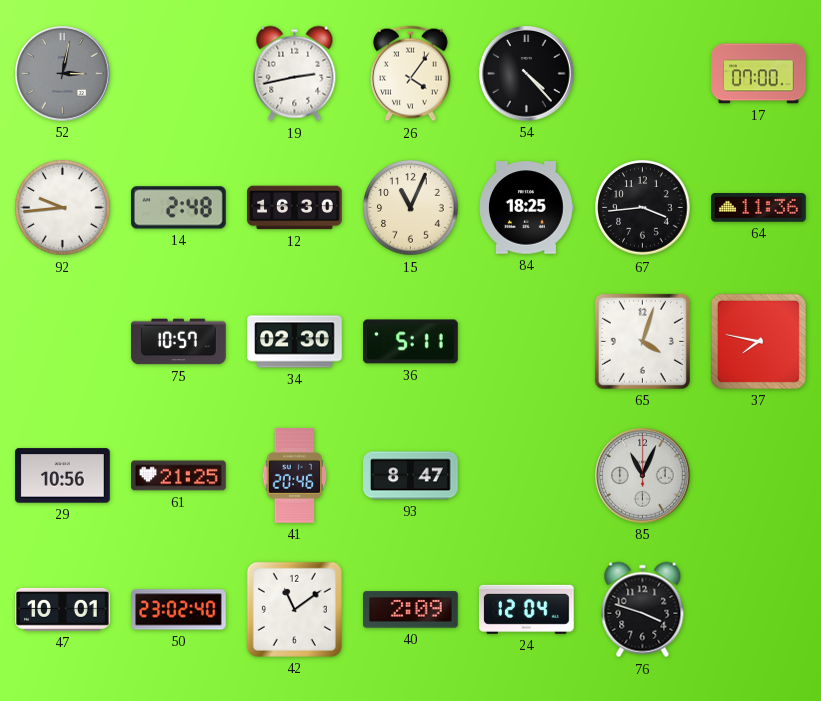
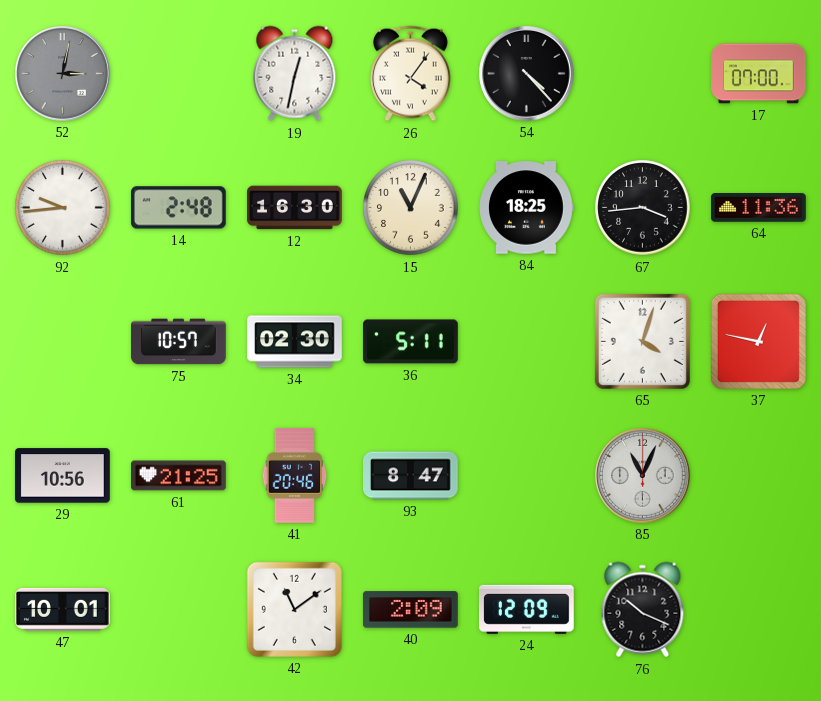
19: 2:43 -> 12:32 (295, 74)
37: 7:47 -> 12:47 (758, 341)
50: 23:02 -> none (179, 610)
24: 12:04 -> 12:09 (527, 609)
76: 3:48 -> 10:19 (643, 610)
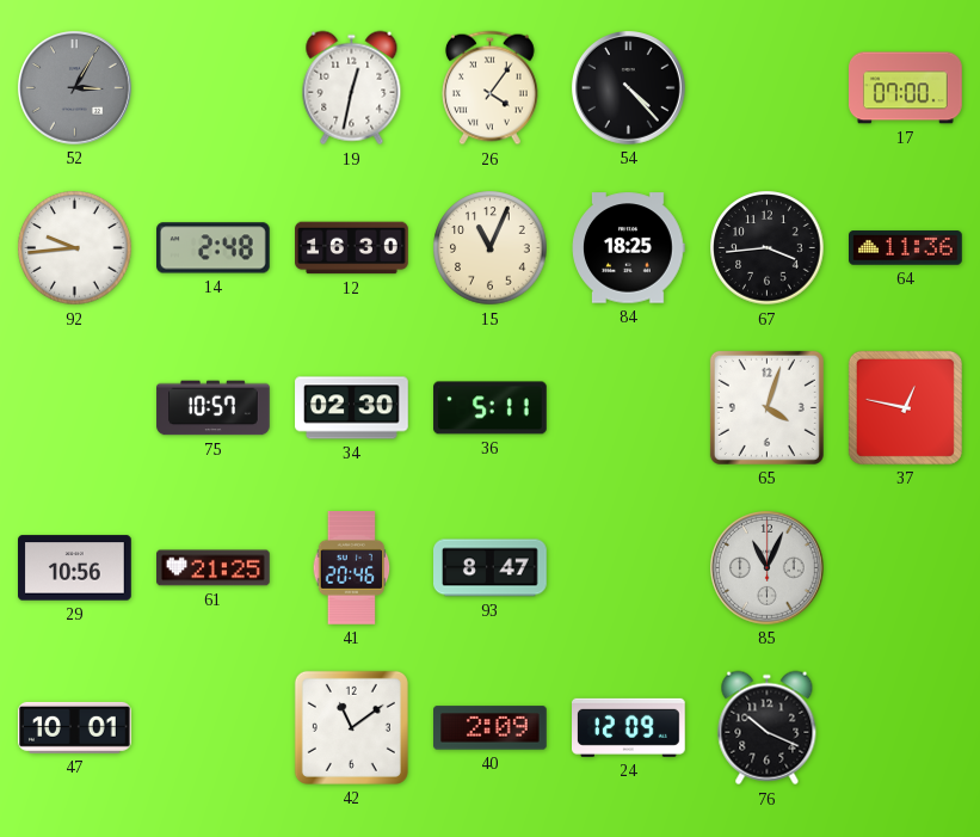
52: 3:02 -> 3:05 (75, 88)
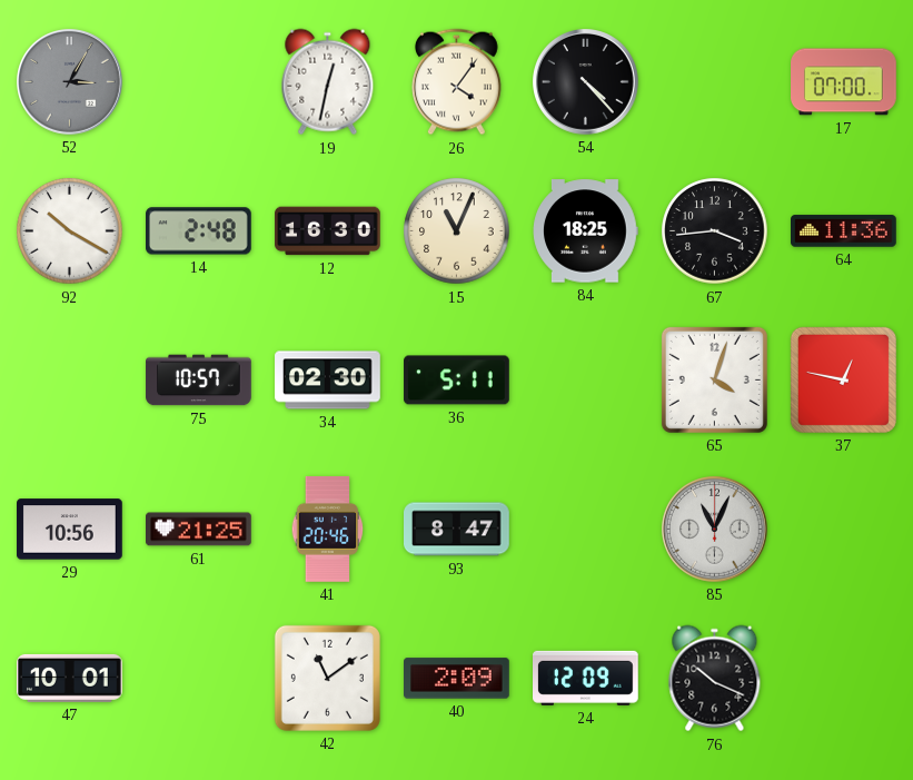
92: 9:44 -> 10:20 (70, 231)
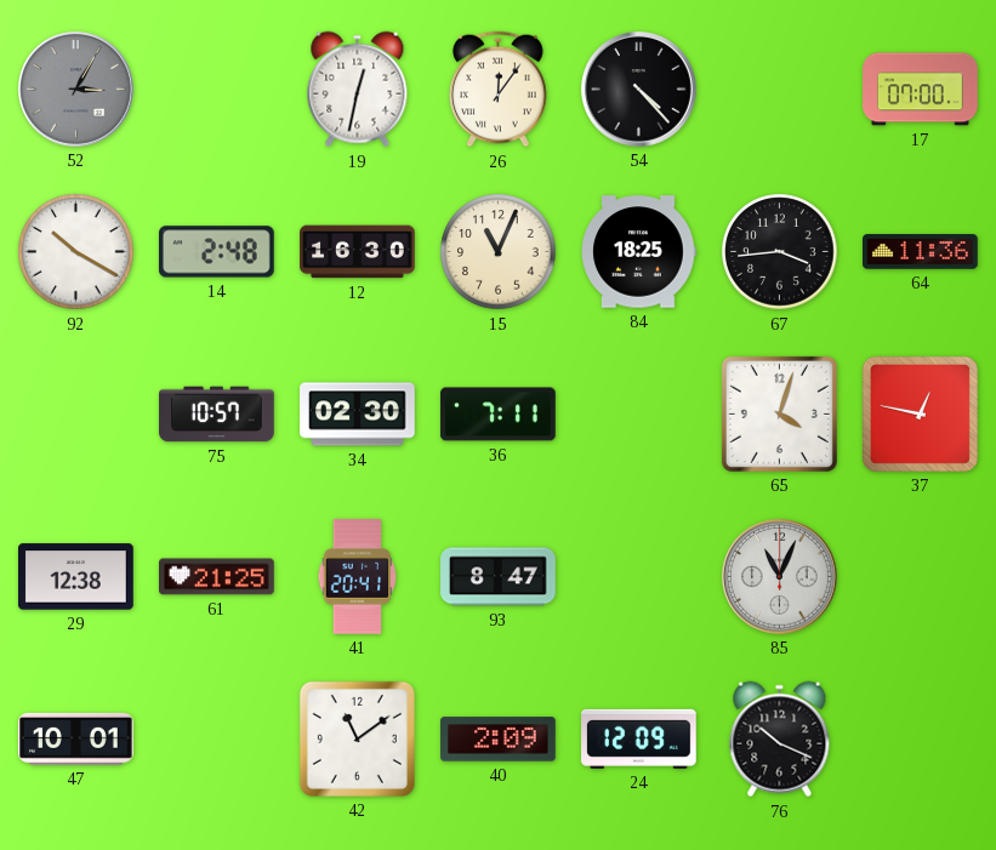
26: 4:06 -> 12:06 (499, 90)
36: 5:11 -> 7:11 (499, 415)
29: 10:56 -> 12:38 (76, 577)
41: 20:46 -> 20:41 (358, 577)
